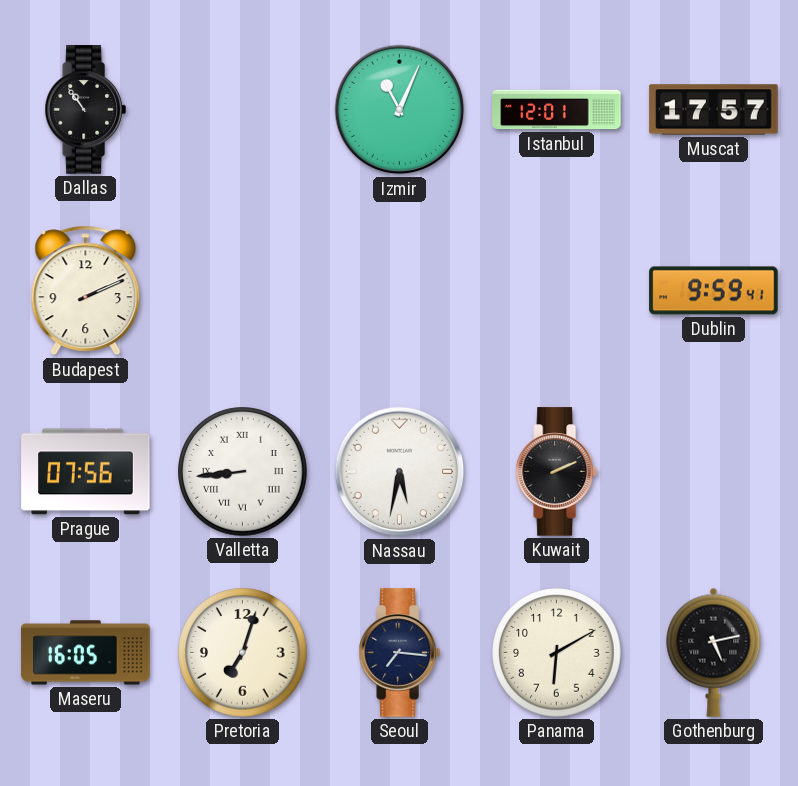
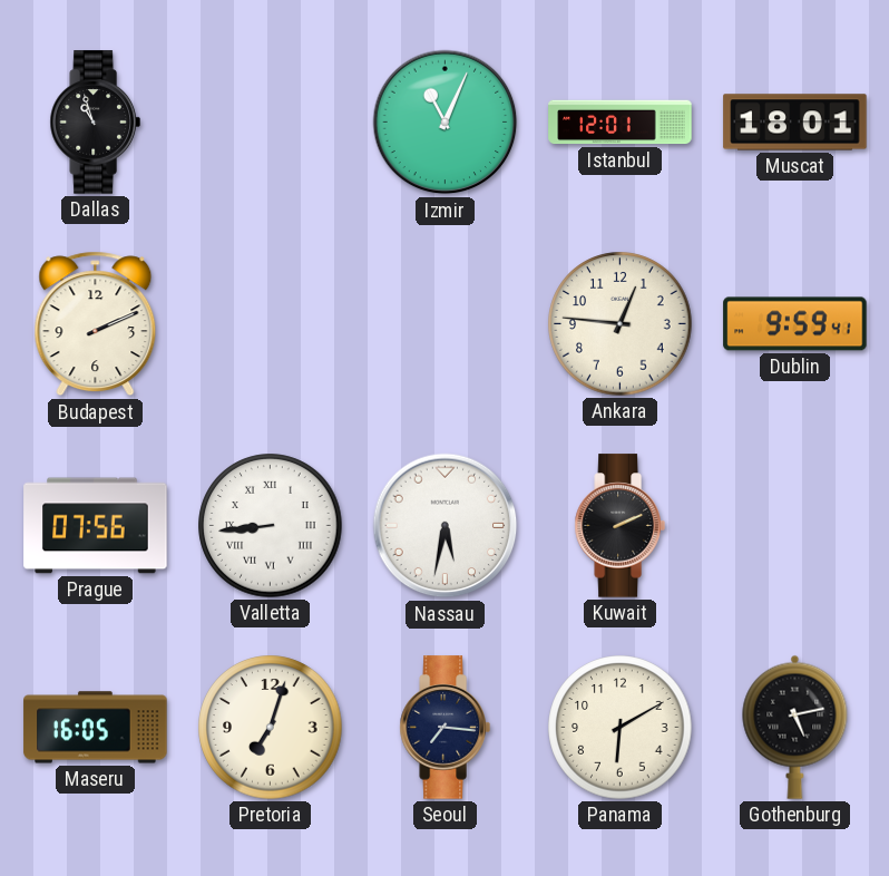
Dallas: 10:54 -> 10:57 (95, 123)
Muscat: 17:57 -> 18:01 (795, 123)
Ankara: none -> 12:46 (621, 324)
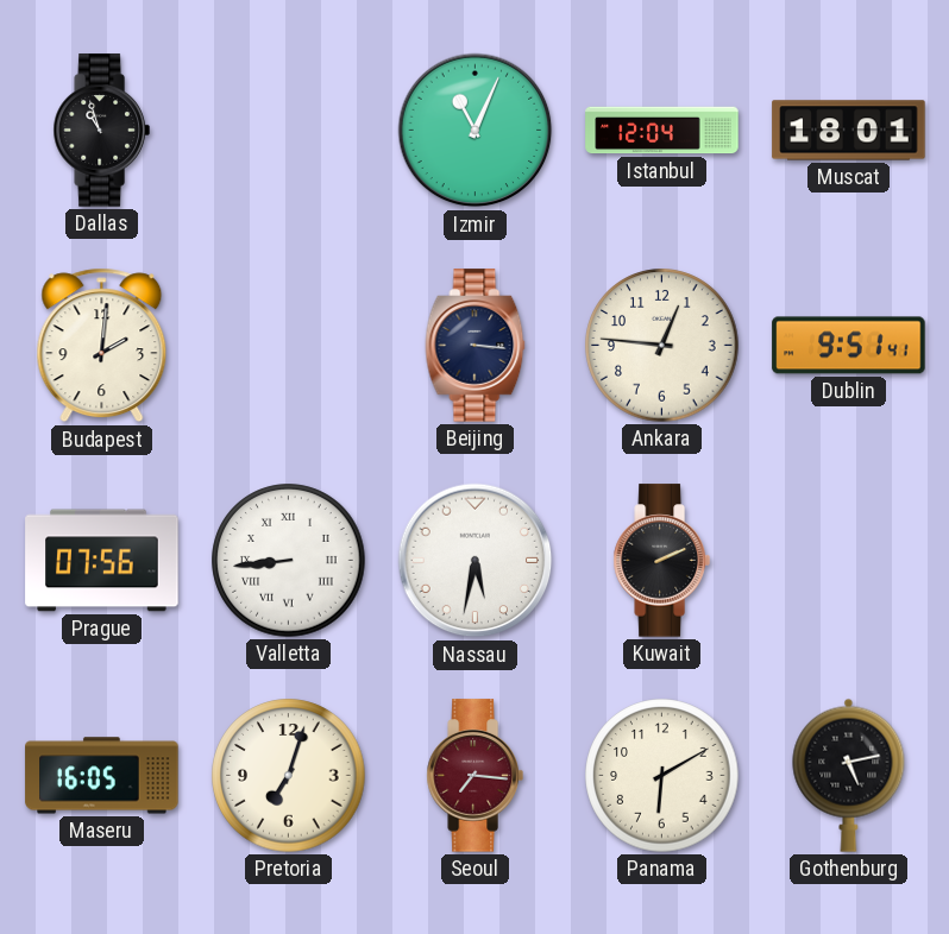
Istanbul: 12:01 -> 12:04 (662, 131)
Budapest: 2:11 -> 2:01 (102, 346)
Beijing: none -> 3:16 (476, 346)
Dublin: 9:59 -> 9:51 (849, 346)
Seoul dial: navy -> burgundy (474, 776)
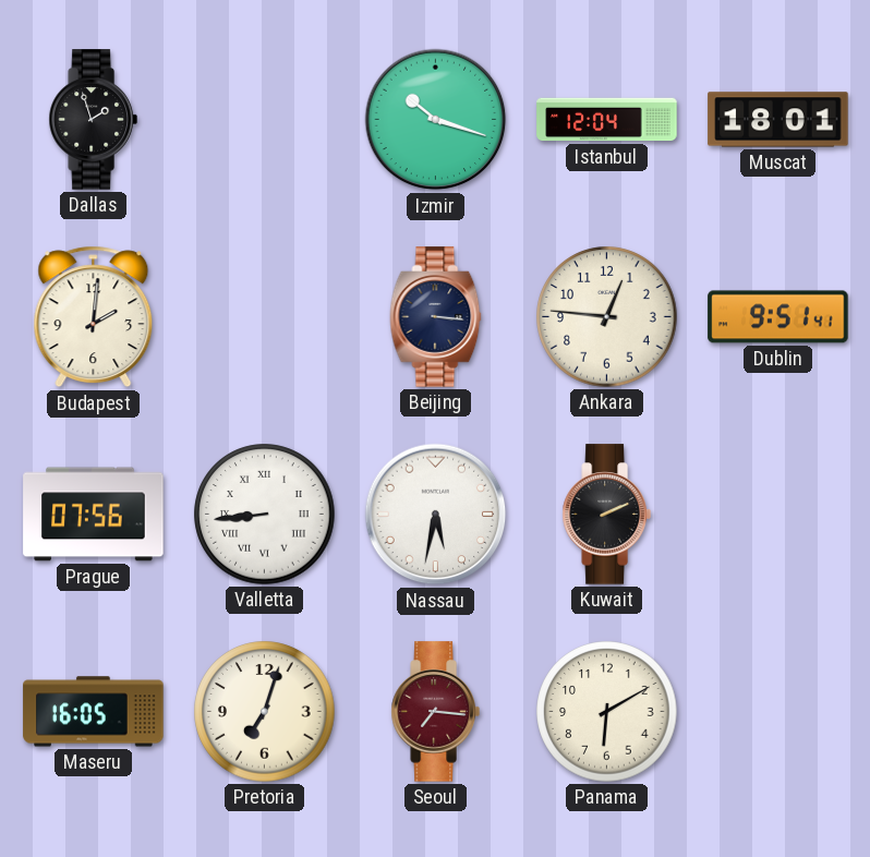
Dallas: 10:57 -> 1:57 (93, 120)
Izmir: 11:04 -> 10:18 (436, 120)
Gothenburg: 5:13 -> none (849, 775)
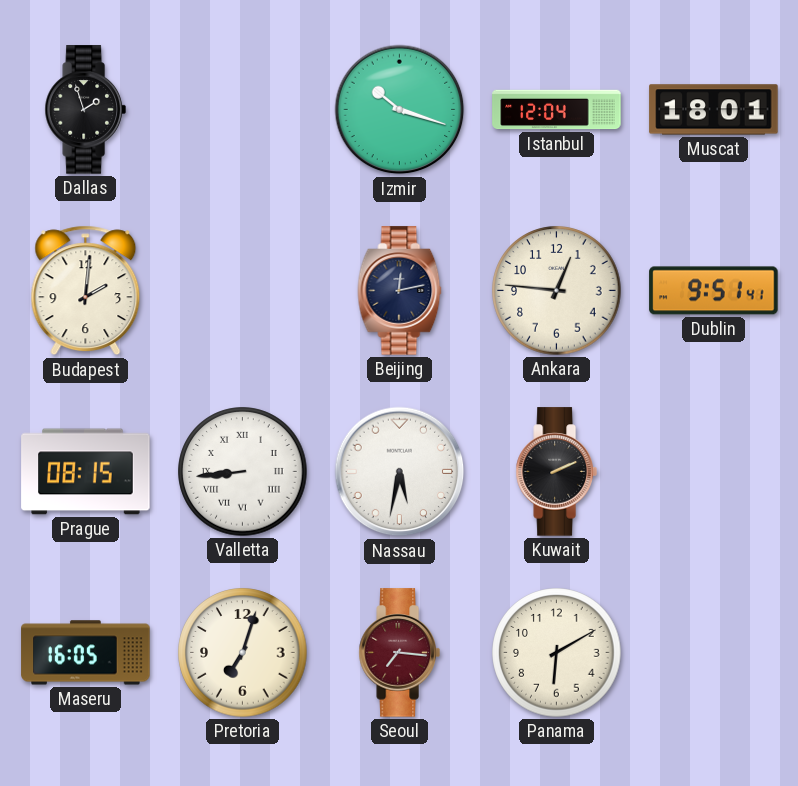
Beijing: 3:16 -> 12:13 (400, 291)
Prague: 07:56 -> 08:15 (86, 472)
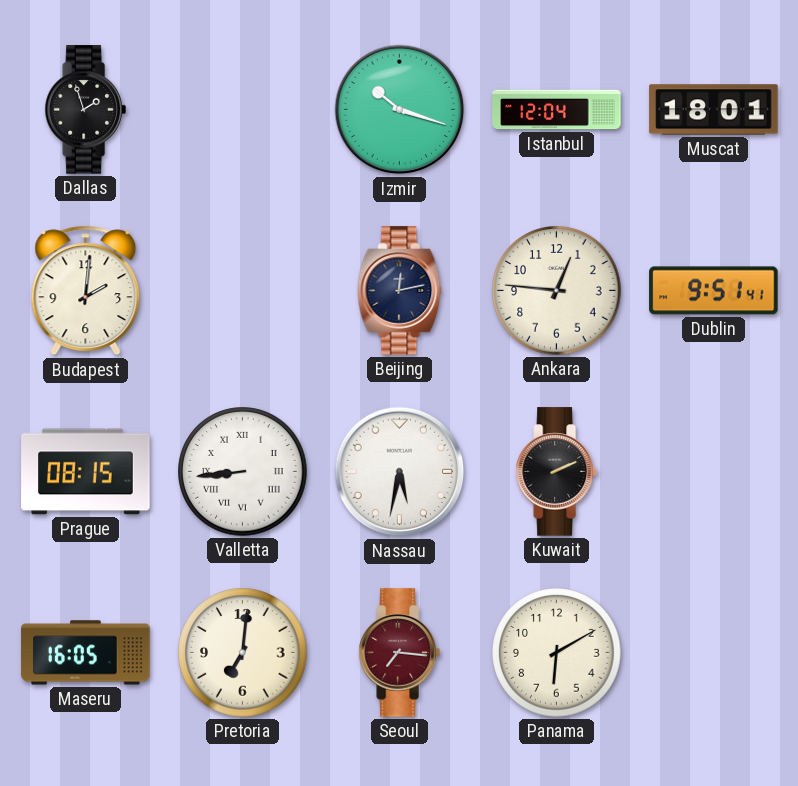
Pretoria: 7:03 -> 7:01 (243, 653)
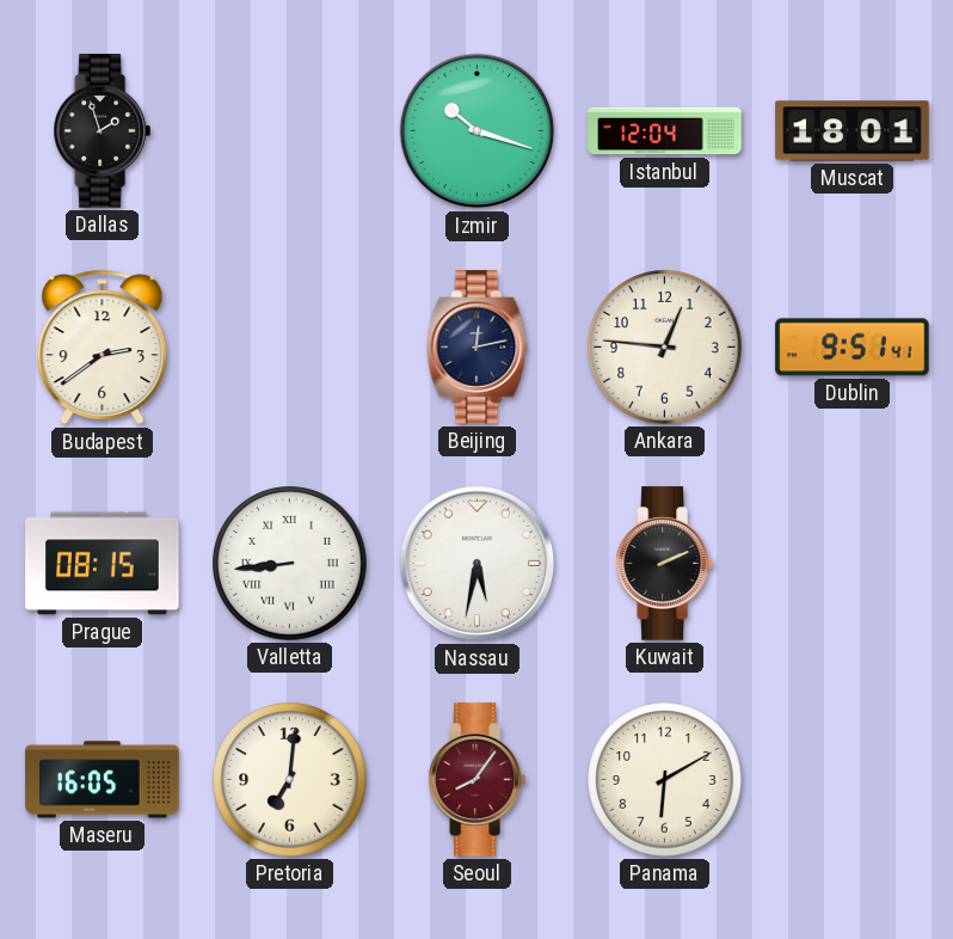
Budapest: 2:01 -> 2:39 (103, 348)
Seoul: 7:16 -> 8:06 (476, 780)
